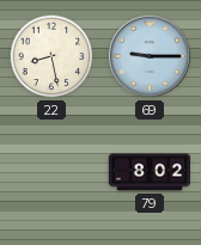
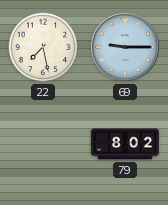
22: 8:28 -> 7:28 (43, 47)
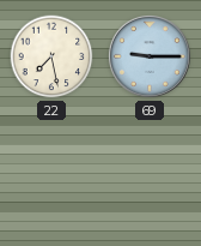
79: 8:02 -> none (124, 144)
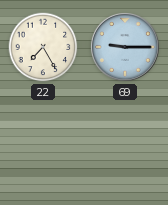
22: 7:28 -> 7:25 (43, 47)
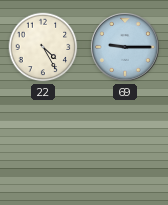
22: 7:25 -> 4:25 (43, 47)
